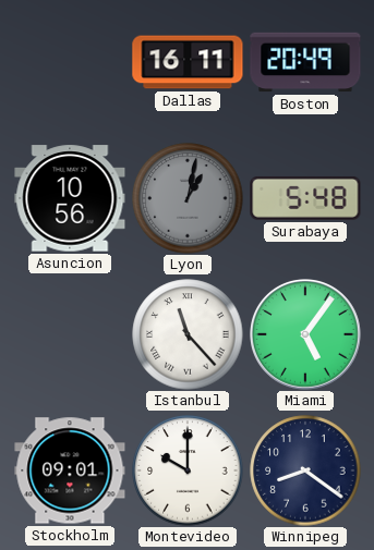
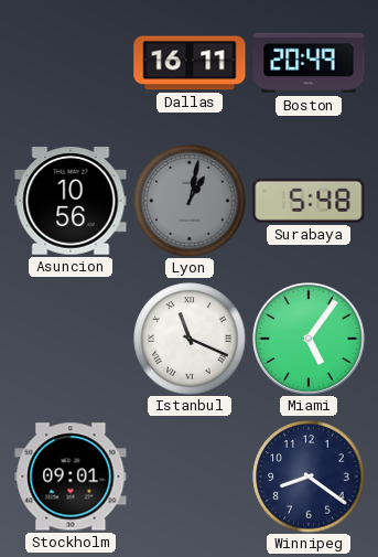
Istanbul: 11:23 -> 11:19 (190, 339)
Montevideo: 10:00 -> none (188, 470)
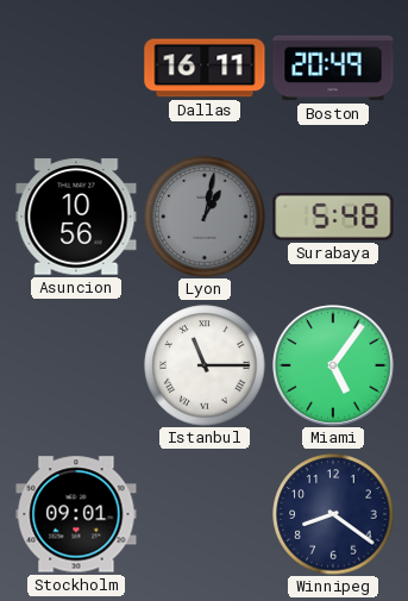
Istanbul: 11:19 -> 11:15 (205, 365)
